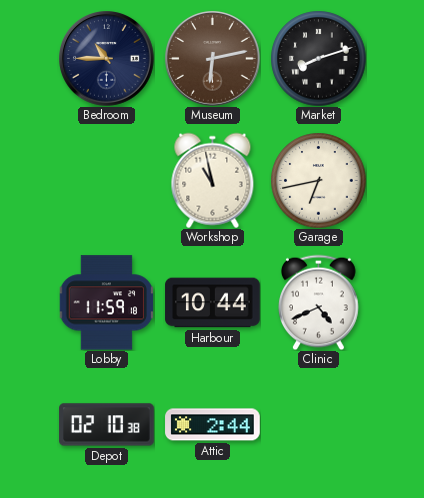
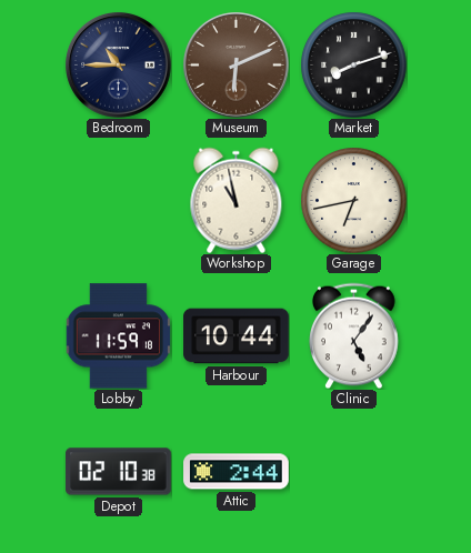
Museum: 6:13 -> 6:11 (237, 66)
Clinic: 4:41 -> 5:06 (354, 335)
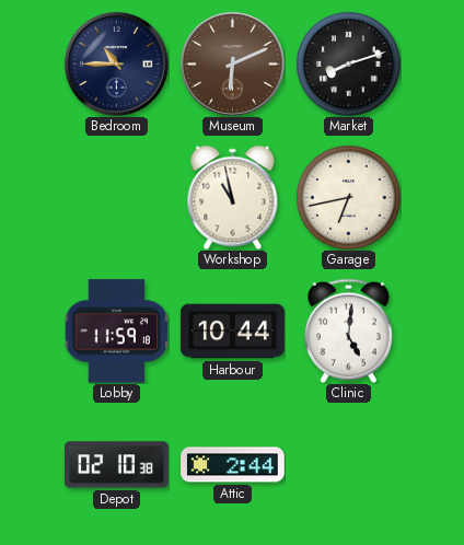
Clinic: 5:06 -> 5:01 (349, 331)
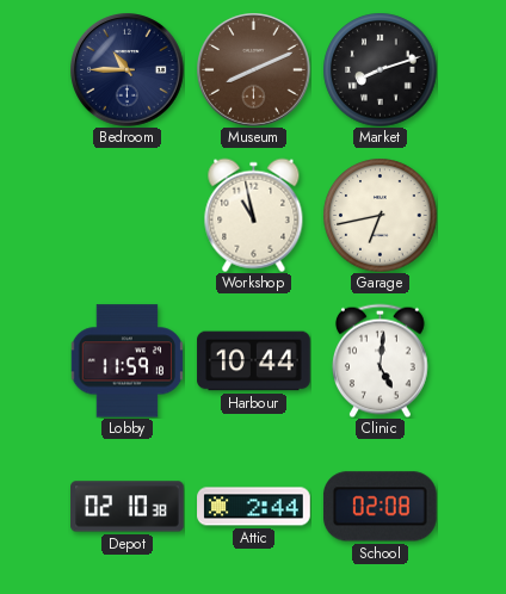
Museum: 6:11 -> 8:11 (254, 70)
School: none -> 02:08 (379, 507)
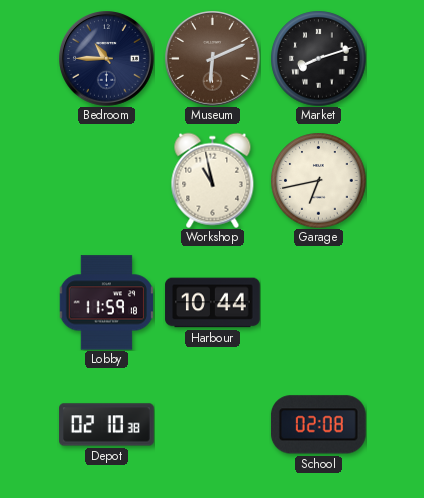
Museum: 8:11 -> 6:11 (213, 59)
Clinic: 5:01 -> none (381, 360)
Attic: 2:44 -> none (254, 507)
